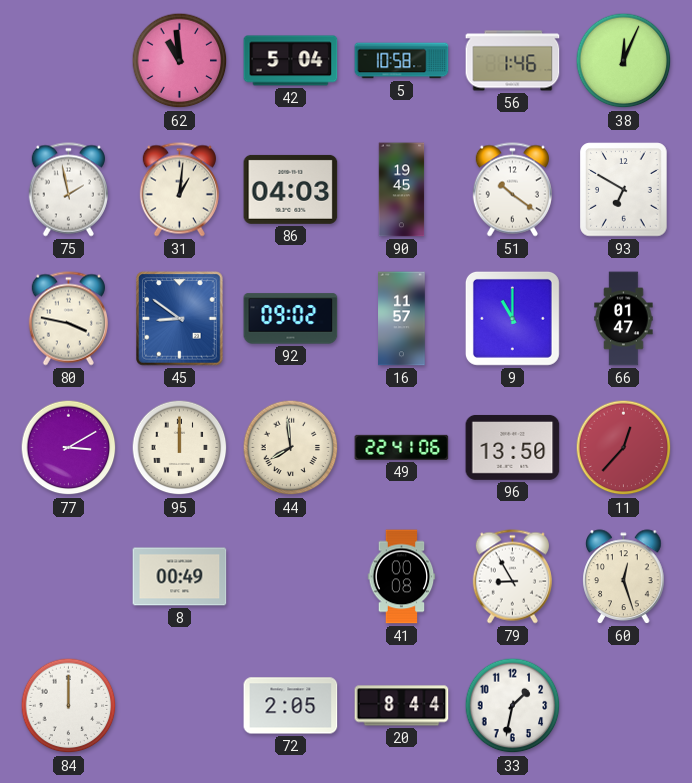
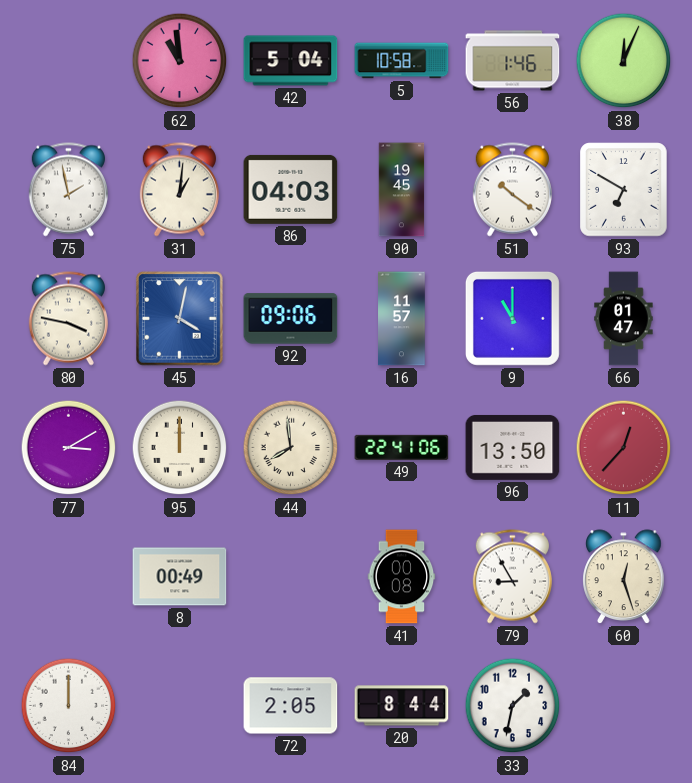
45: 8:51 -> 4:02 (180, 319)
92: 09:02 -> 09:06 (291, 319)
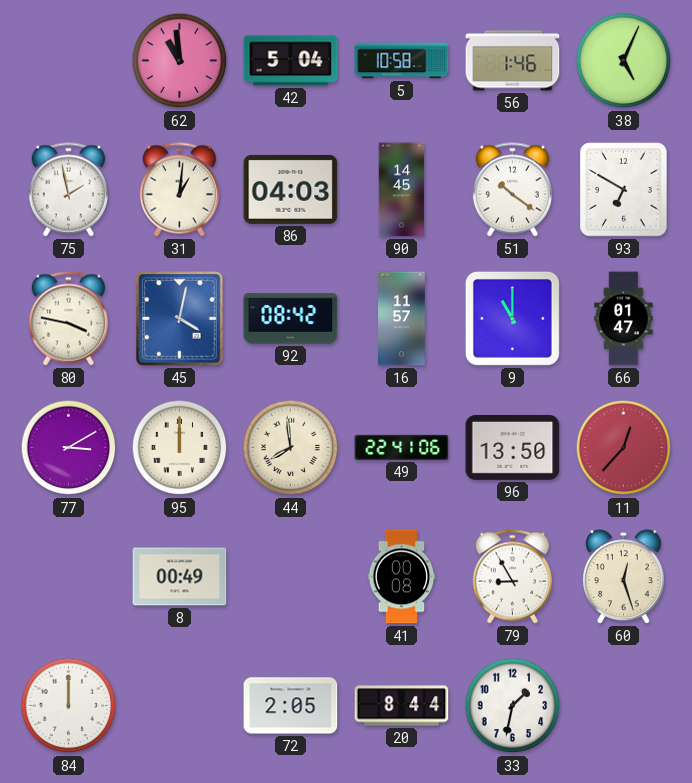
38: 12:04 -> 5:04 (624, 61)
90: 19:45 -> 14:45 (402, 190)
92: 09:06 -> 08:42 (291, 319)
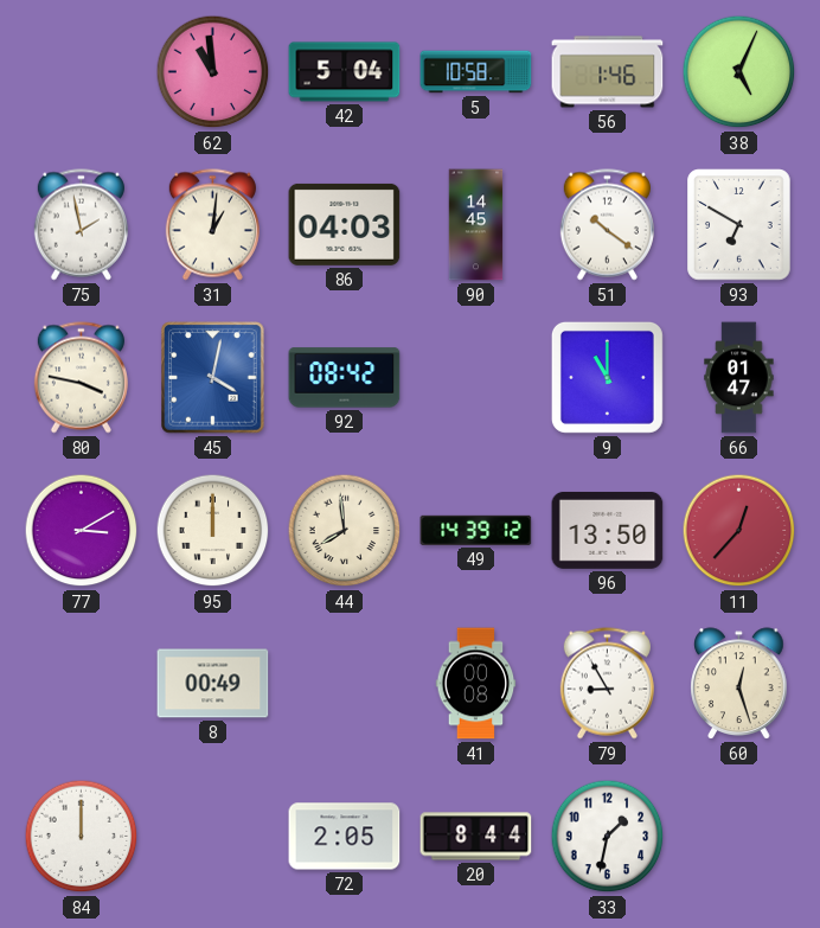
16: 11:57 -> none (402, 319)
49: 22:41 -> 14:39 (476, 530)
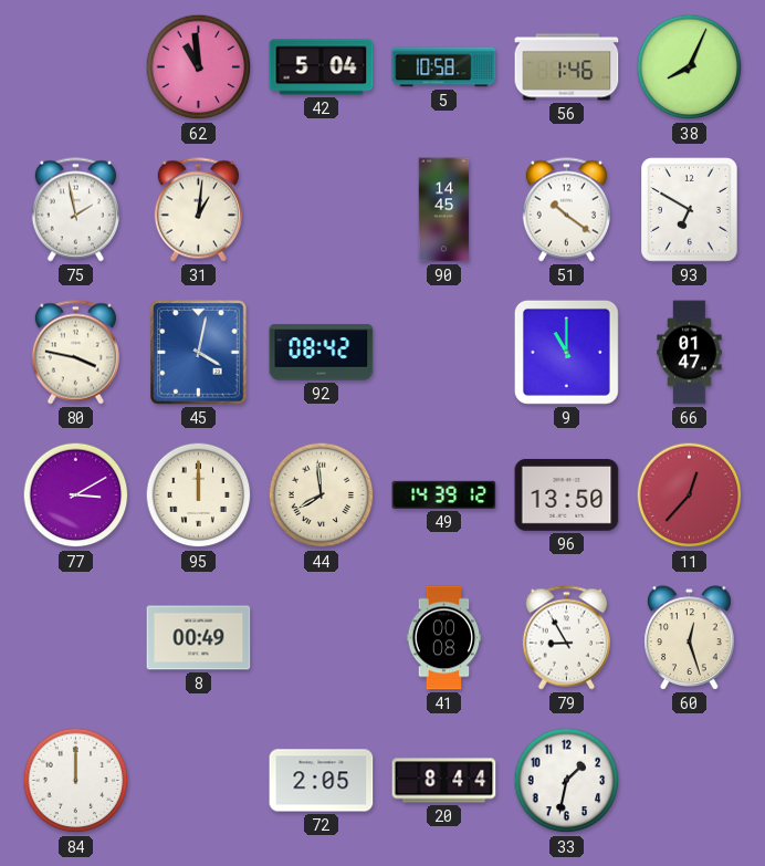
38: 5:04 -> 8:04 (690, 67)
86: 04:03 -> none (345, 224)
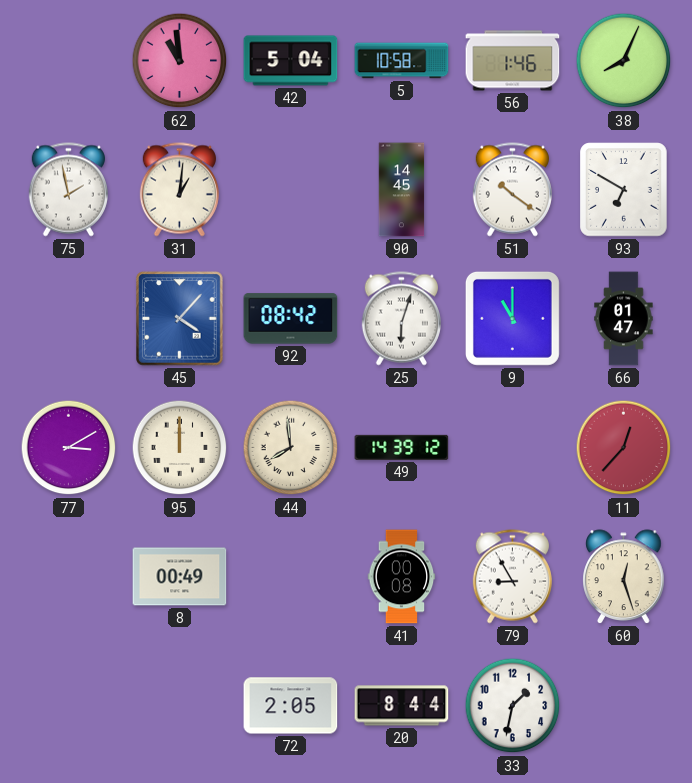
80: 3:47 -> none (75, 353)
45: 4:02 -> 4:07 (180, 319)
25: none -> 6:03 (401, 319)
96: 13:50 -> none (567, 494)
84: 12:00 -> none (76, 781)
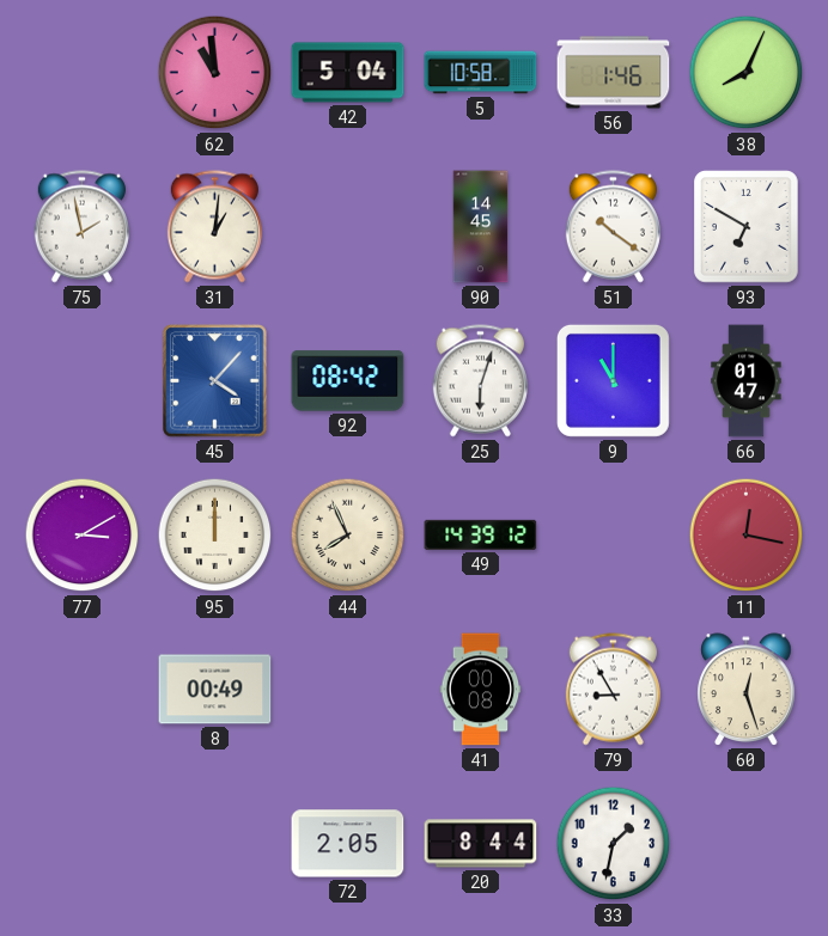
44: 7:59 -> 7:56 (348, 536)
11: 12:37 -> 12:17 (747, 536)
